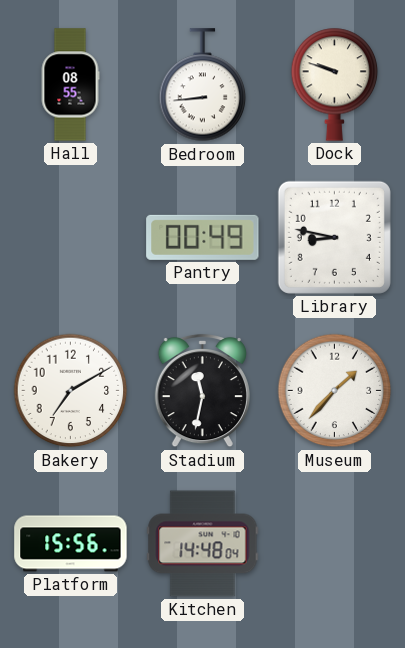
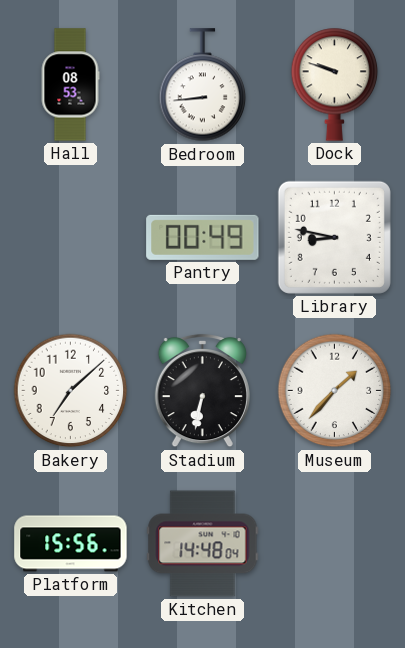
Hall: 08:55 -> 08:53 (70, 85)
Bakery: 7:10 -> 7:08 (71, 391)
Stadium: 11:32 -> 6:32 (202, 391)
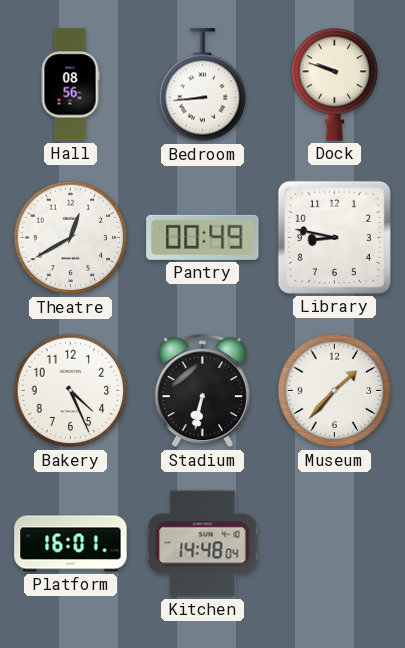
Hall: 08:53 -> 08:56 (70, 85)
Theatre: none -> 12:40 (71, 238)
Bakery: 7:08 -> 4:26 (71, 391)
Platform: 15:56 -> 16:01 (71, 544)
